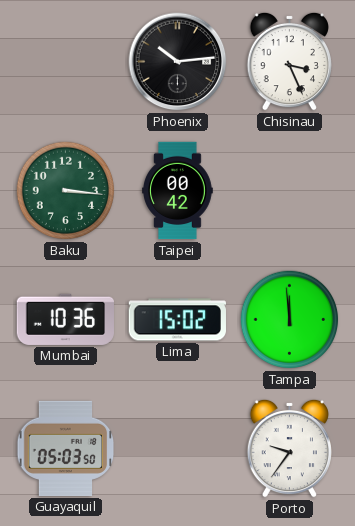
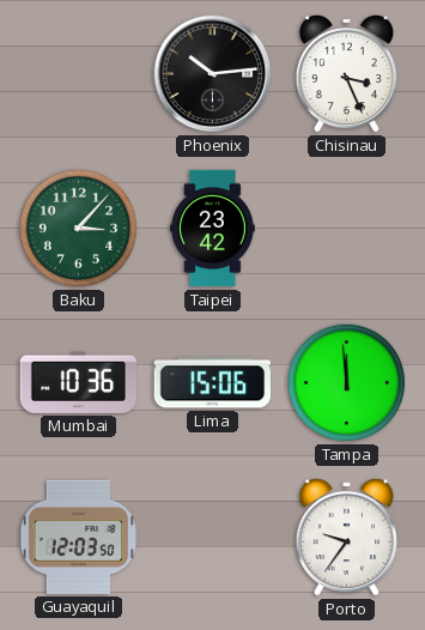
Baku: 3:16 -> 3:07 (79, 229)
Taipei: 00:42 -> 23:42 (213, 229)
Lima: 15:02 -> 15:06 (212, 383)
Guayaquil: 05:03 -> 12:03 (79, 537)
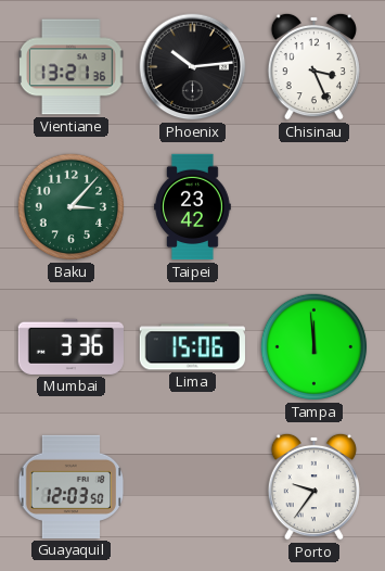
Vientiane: none -> 13:21 (72, 67)
Mumbai: 10:36 -> 3:36 (70, 346)
